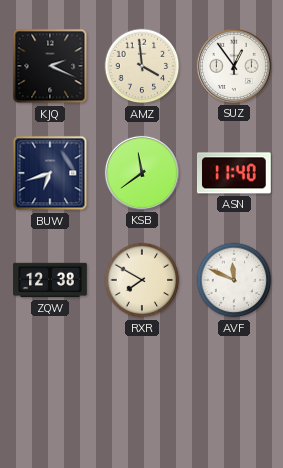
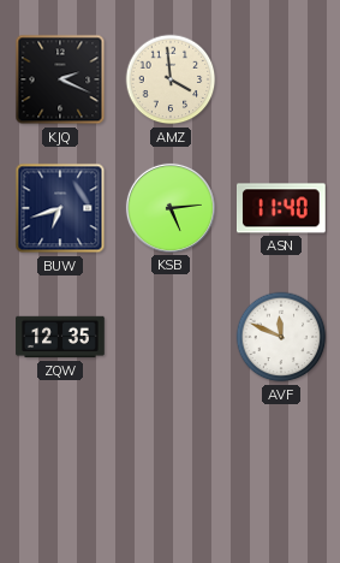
SUZ: 12:54 -> none (234, 66)
KSB: 11:39 -> 5:14 (171, 208)
ZQW: 12:38 -> 12:35 (60, 337)
RXR: 7:50 -> none (142, 280)
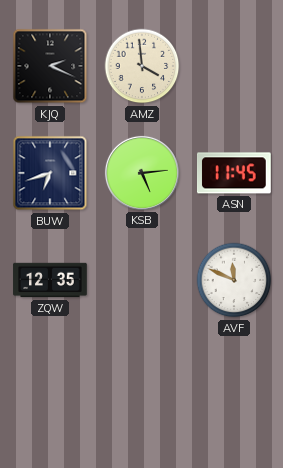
ASN: 11:40 -> 11:45 (235, 173)
